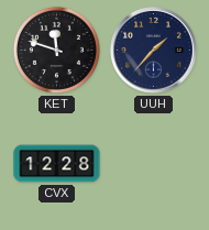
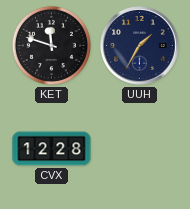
UUH: 1:37 -> 1:35 (140, 46)
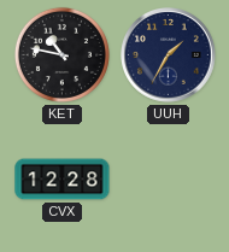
KET: 11:48 -> 10:47 (61, 54)
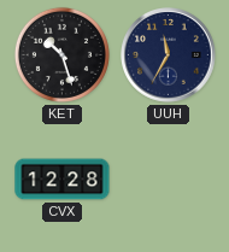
KET: 10:47 -> 10:27 (61, 54)
UUH: 1:35 -> 11:35 (169, 55)
